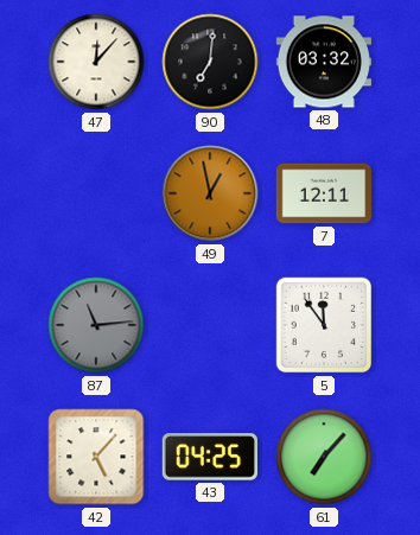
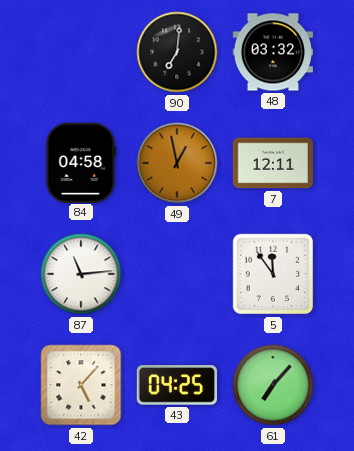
47: 12:07 -> none (96, 62)
84: none -> 04:58 (81, 162)
87 dial: grey -> white (81, 274)
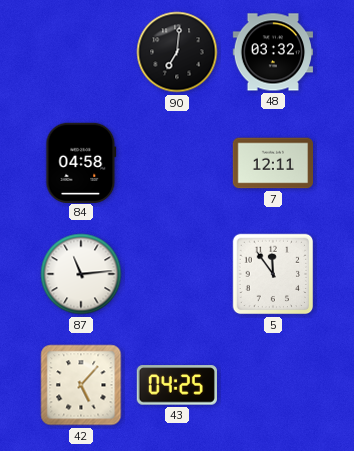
49: 12:58 -> none (177, 163)
61: 7:07 -> none (273, 385)
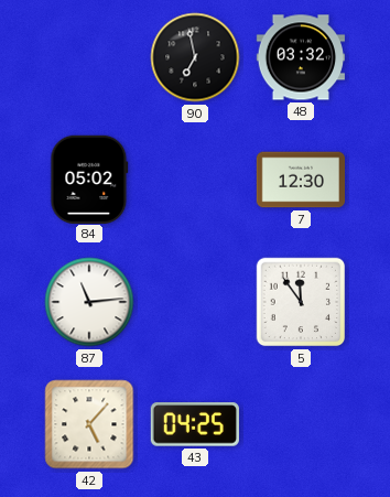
90: 7:01 -> 6:58 (195, 57)
84: 04:58 -> 05:02 (89, 179)
7: 12:11 -> 12:30 (301, 180)
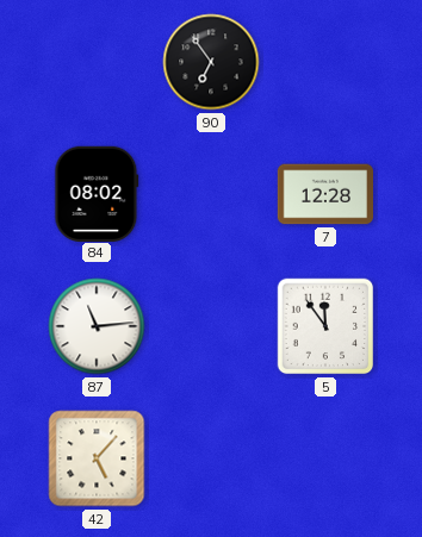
90: 6:58 -> 6:54 (211, 62)
48: 03:32 -> none (300, 57)
84: 05:02 -> 08:02 (97, 193)
7: 12:30 -> 12:28 (325, 194)
43: 04:25 -> none (194, 424)
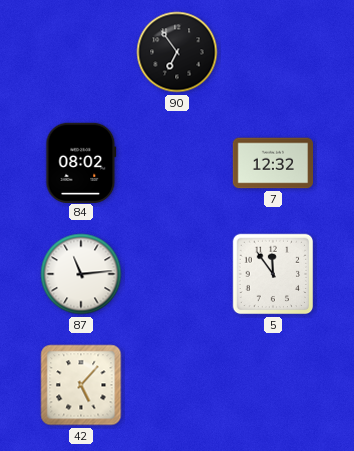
7: 12:28 -> 12:32 (273, 163)
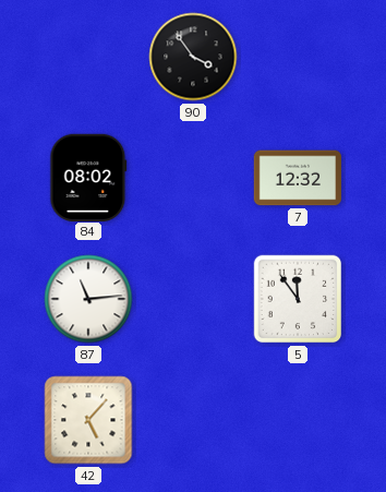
90: 6:54 -> 3:54 (193, 57)
